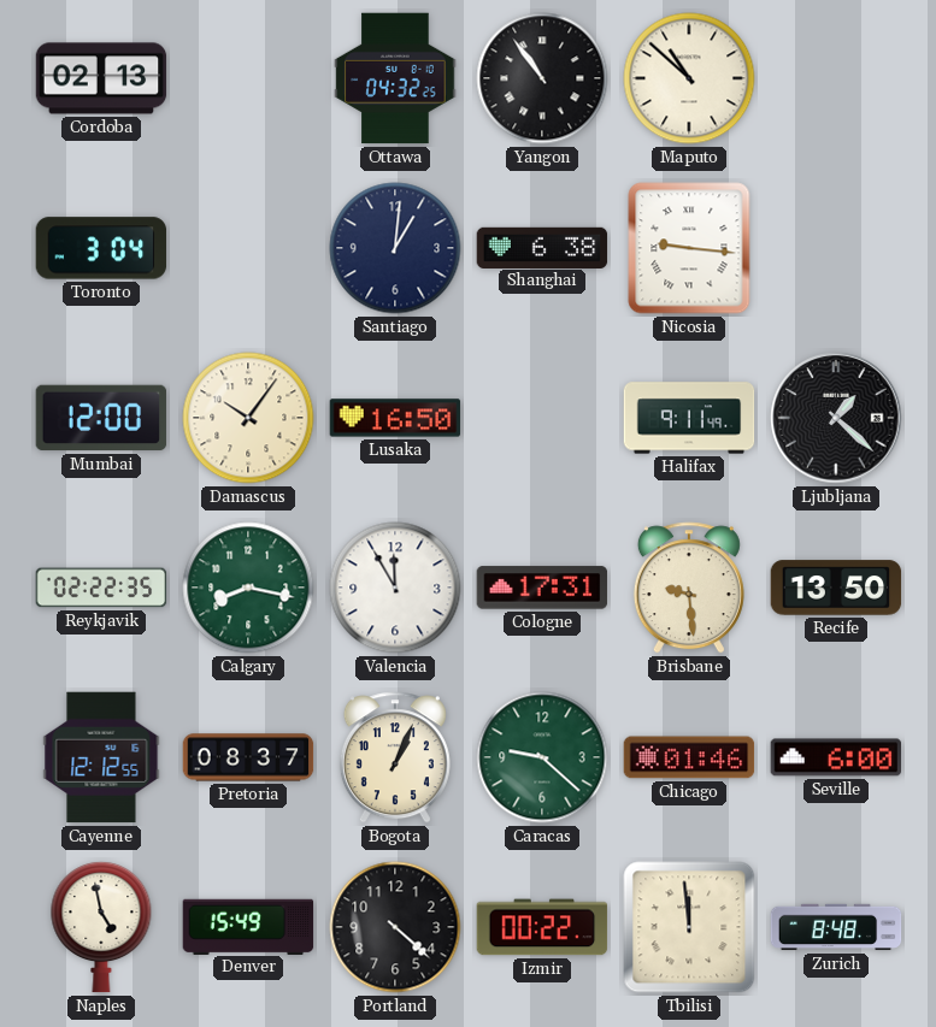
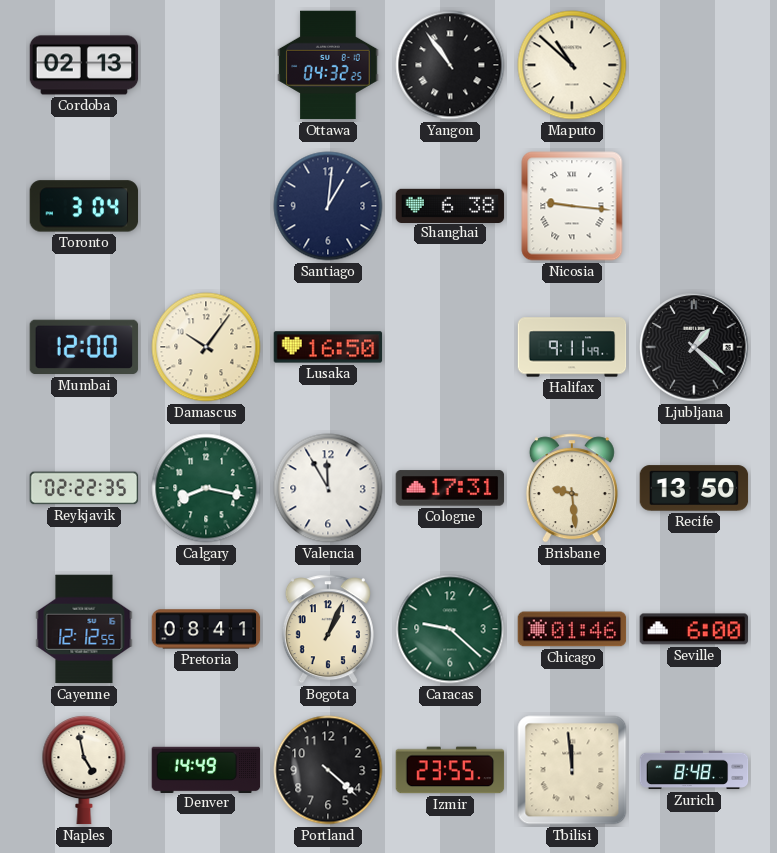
Pretoria: 08:37 -> 08:41 (206, 629)
Denver: 15:49 -> 14:49 (206, 769)
Izmir: 00:22 -> 23:55 (450, 770)
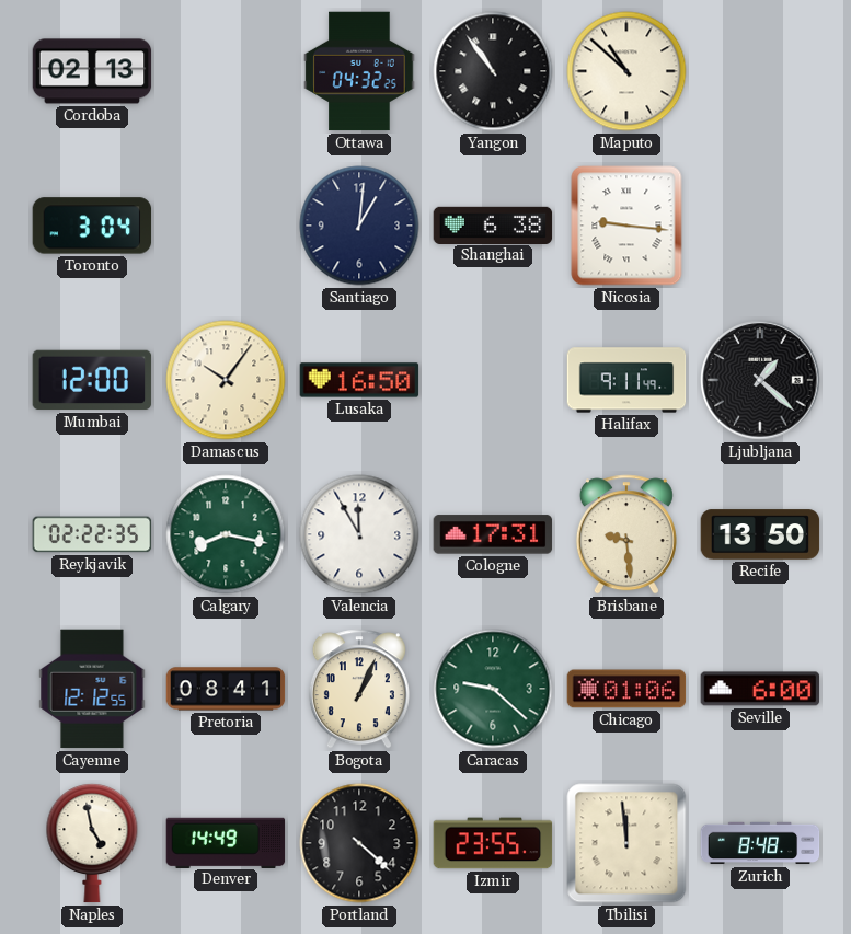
Chicago: 01:46 -> 01:06 (626, 689)
